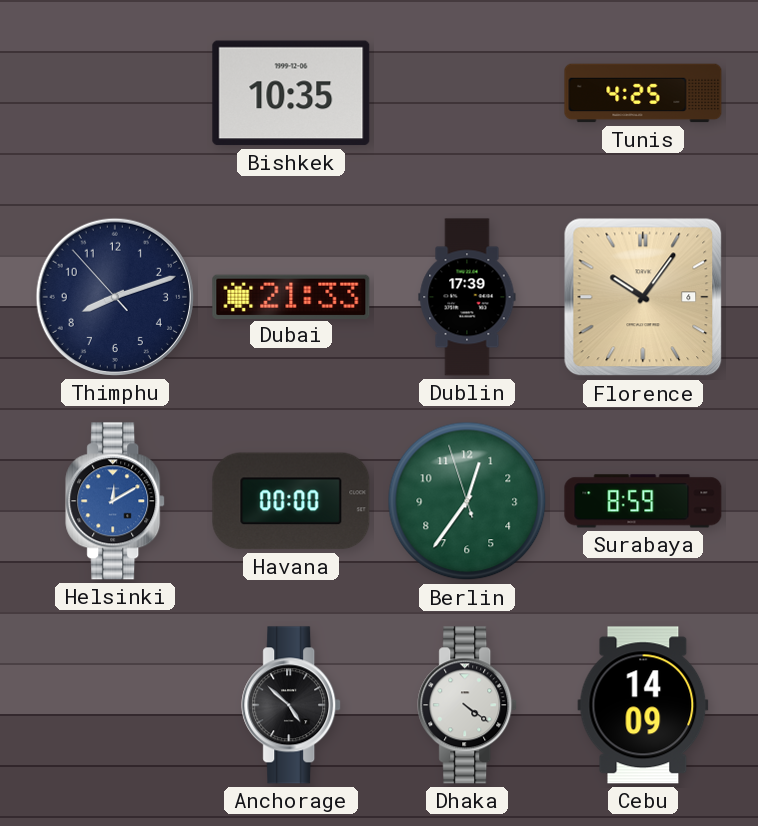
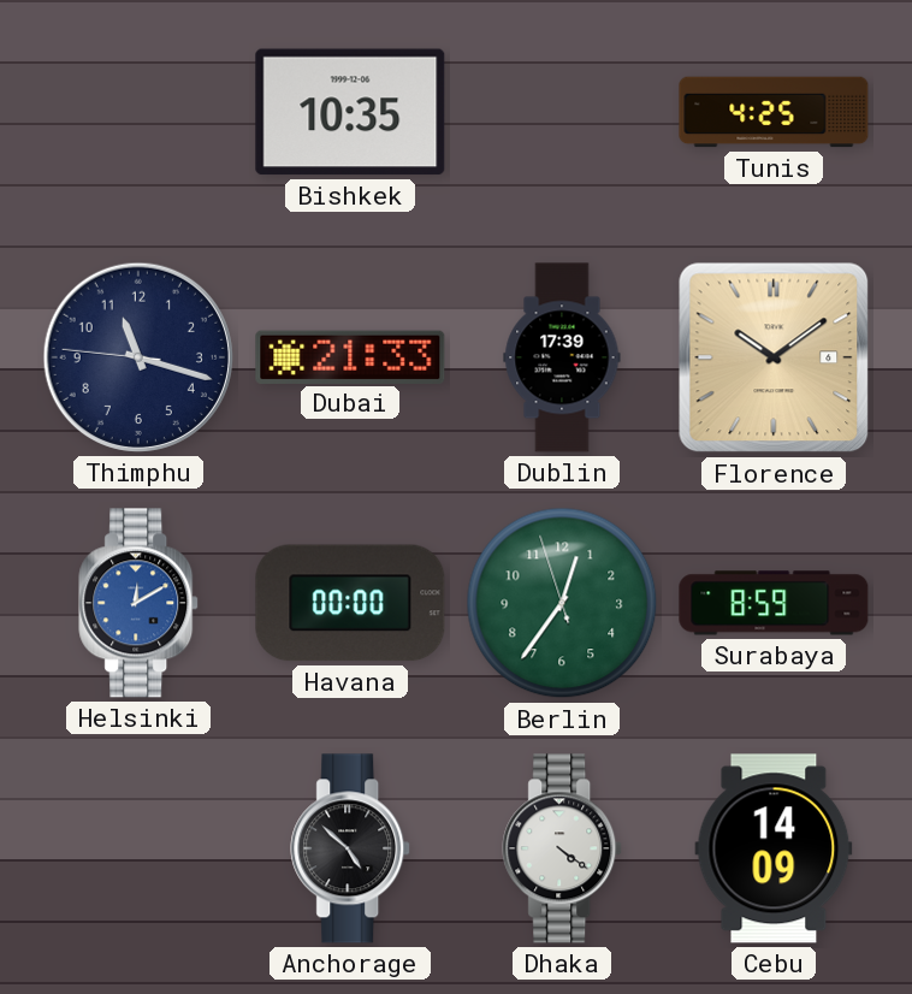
Thimphu: 8:11 -> 11:17 (138, 357)
Florence: 10:06 -> 10:09 (774, 357)
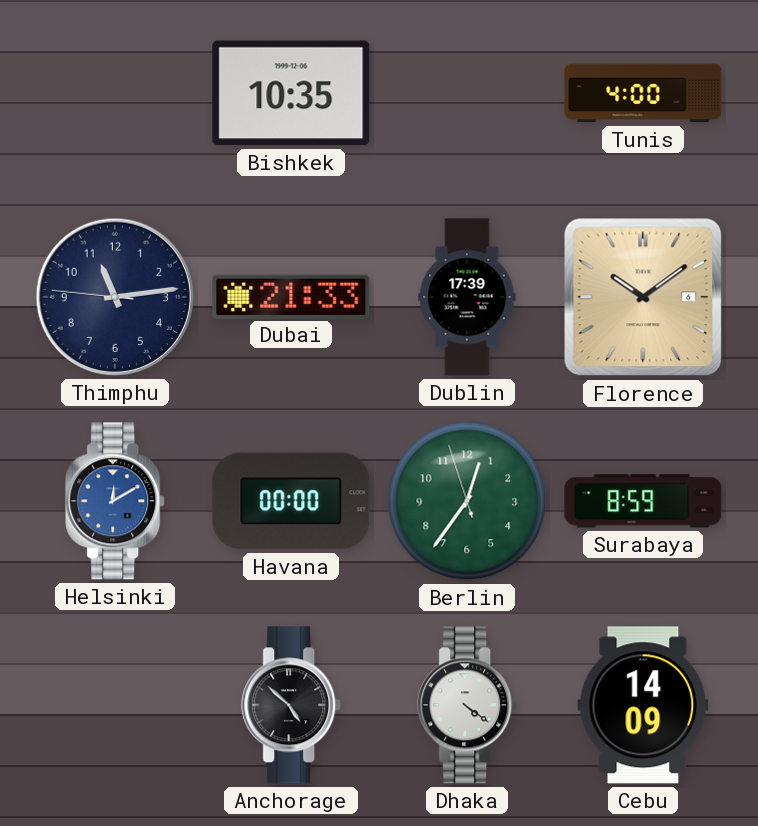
Tunis: 4:25 -> 4:00 (643, 93)
Thimphu: 11:17 -> 11:13 (115, 297)
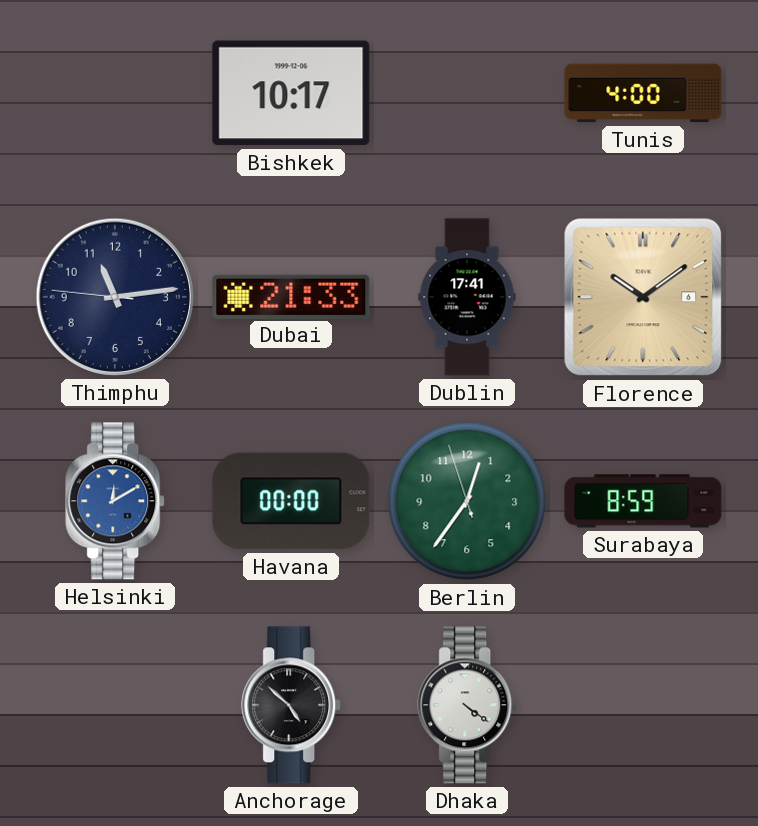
Bishkek: 10:35 -> 10:17 (291, 93)
Dublin: 17:39 -> 17:41 (467, 297)
Cebu: 14:09 -> none (643, 705)
